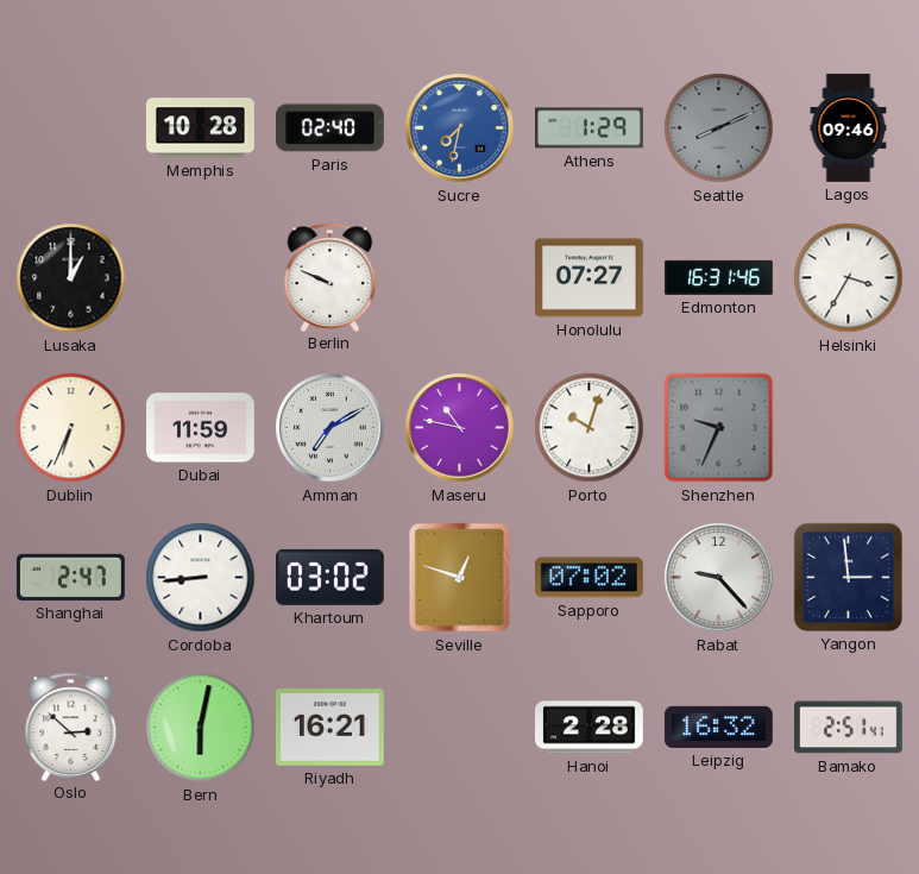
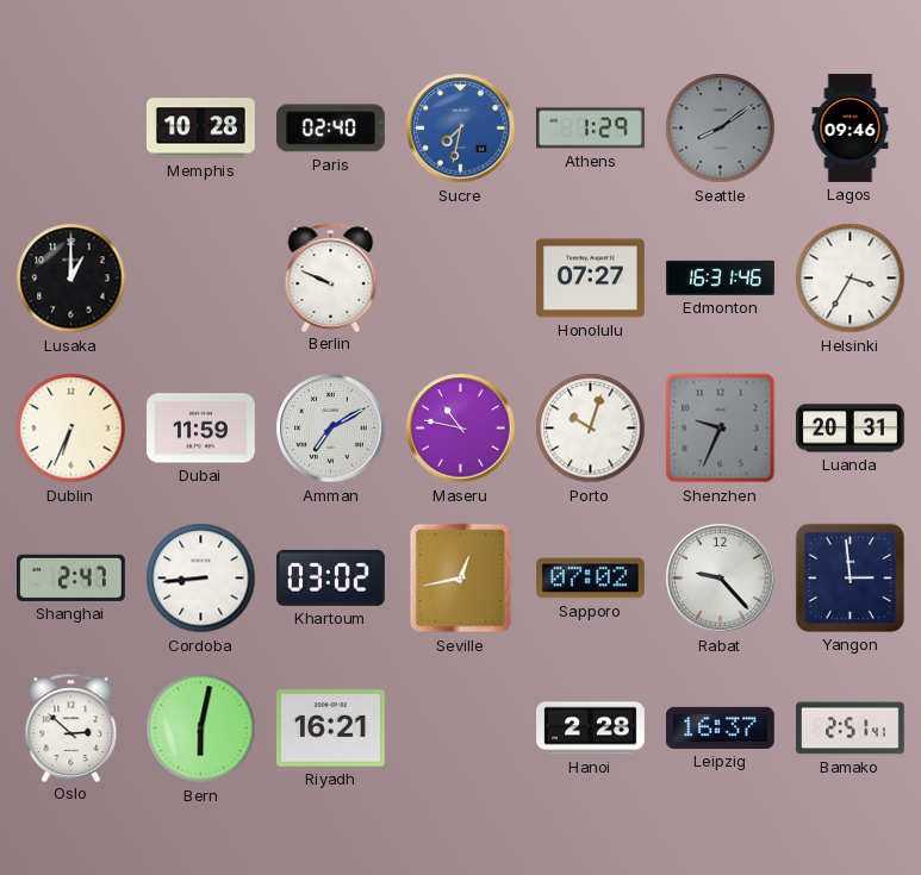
Seattle: 8:11 -> 8:09 (721, 129)
Luanda: none -> 20:31 (851, 429)
Seville: 12:48 -> 12:43 (461, 579)
Leipzig: 16:32 -> 16:37 (720, 727)
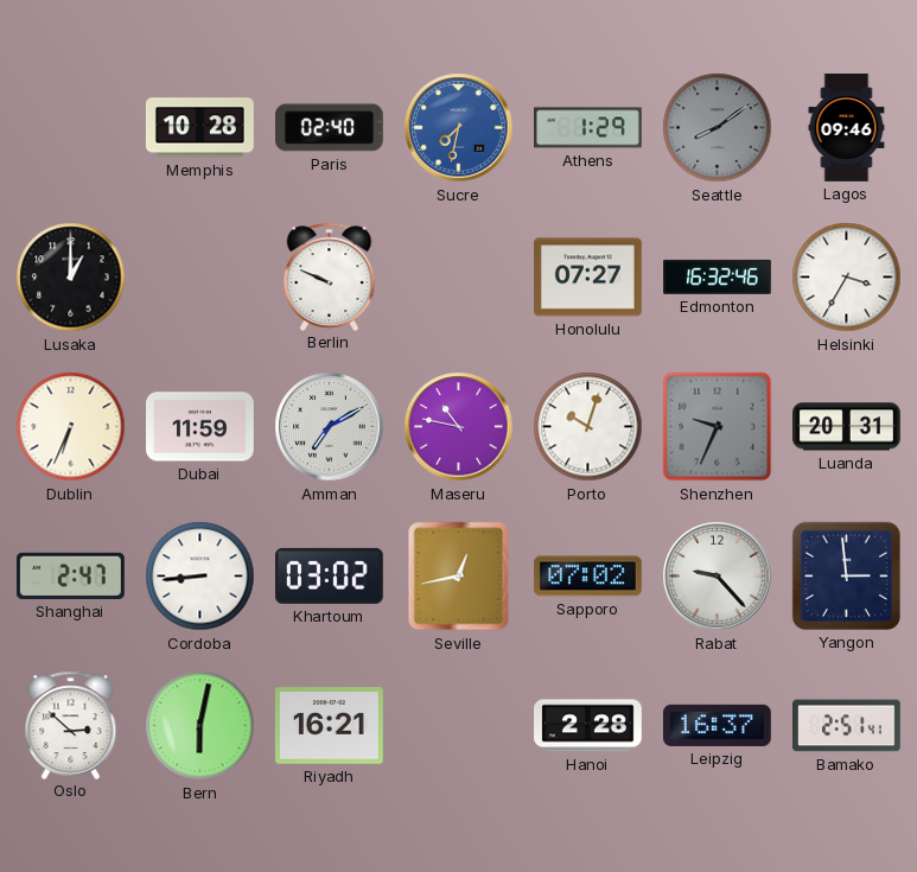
Edmonton: 16:31 -> 16:32 (718, 276)
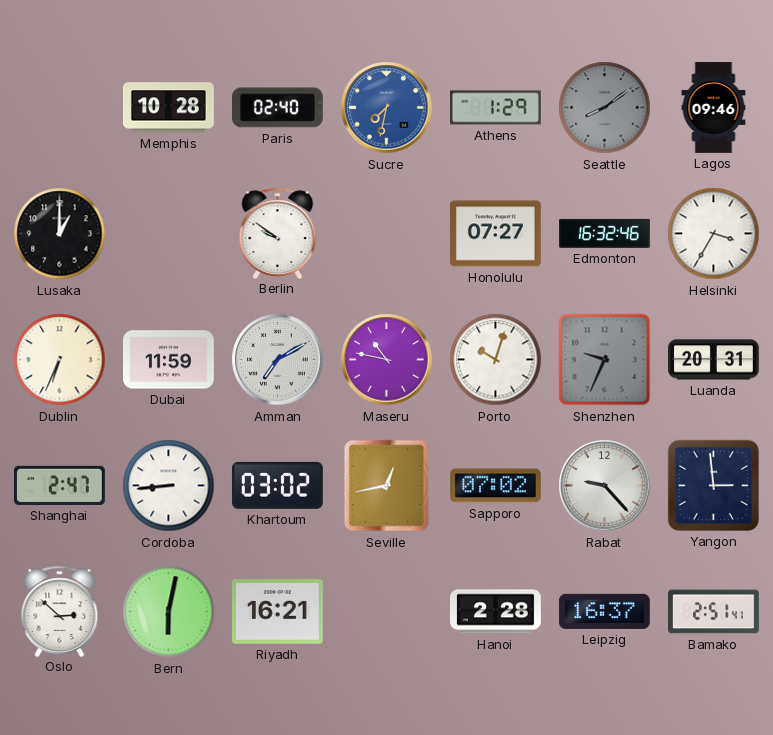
Berlin: 9:49 -> 9:51 (278, 233)
